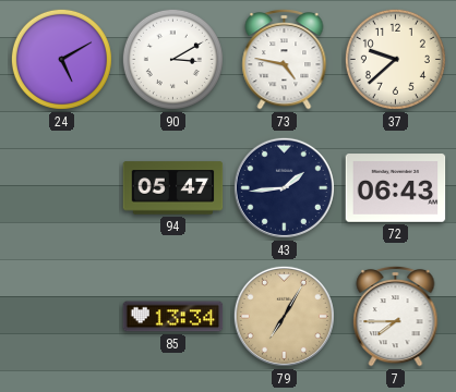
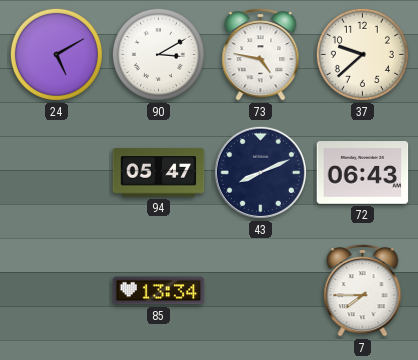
43: 1:44 -> 8:11 (260, 172)
79: 7:05 -> none (284, 316)
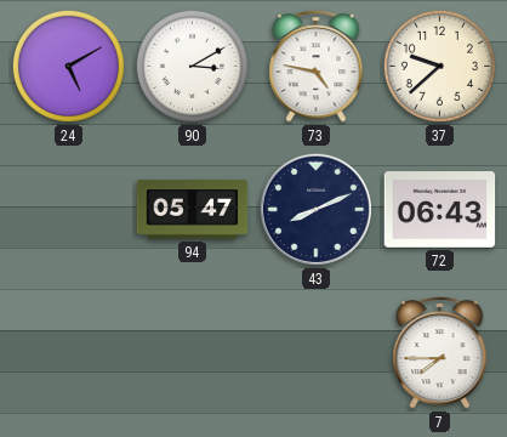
85: 13:34 -> none (159, 291)
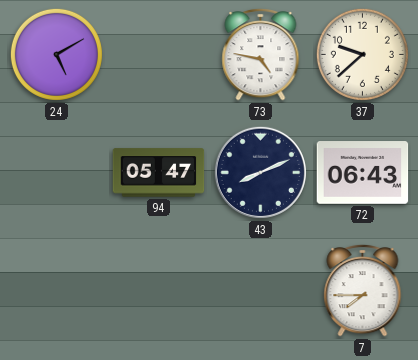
90: 3:10 -> none (192, 66)
